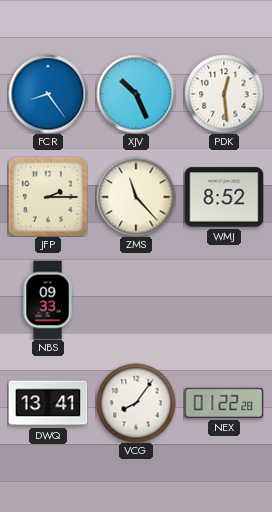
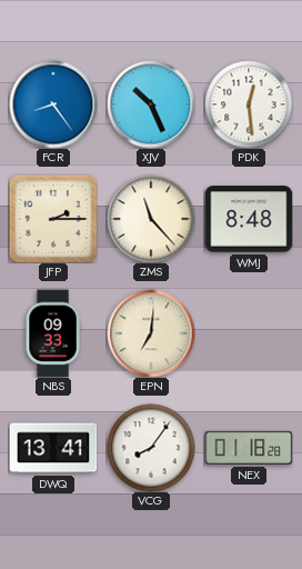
WMJ: 8:52 -> 8:48 (249, 219)
EPN: none -> 7:01 (151, 333)
NEX: 01:22 -> 01:18 (249, 448)
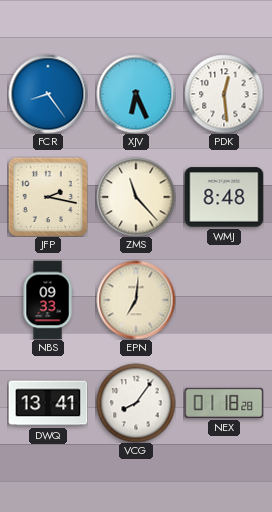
XJV: 10:26 -> 6:26 (136, 94)
JFP: 2:15 -> 2:17 (48, 197)
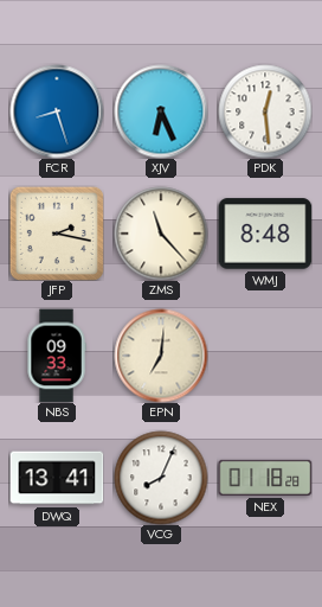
FCR: 8:24 -> 8:27 (57, 111)
VCG: 8:06 -> 8:04 (161, 478)
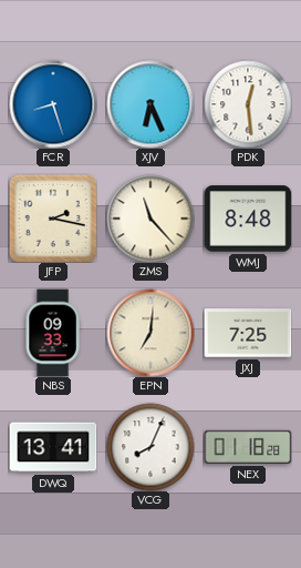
JXJ: none -> 7:25 (248, 333)
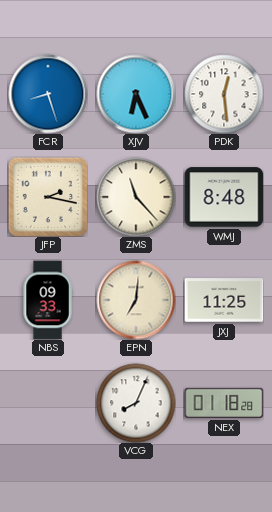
JXJ: 7:25 -> 11:25 (224, 300)
DWQ: 13:41 -> none (53, 447)
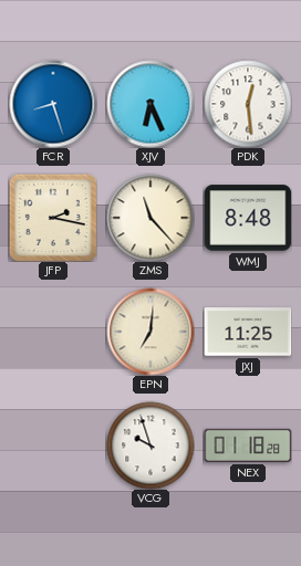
NBS: 09:33 -> none (48, 300)
VCG: 8:04 -> 9:57 (150, 446)
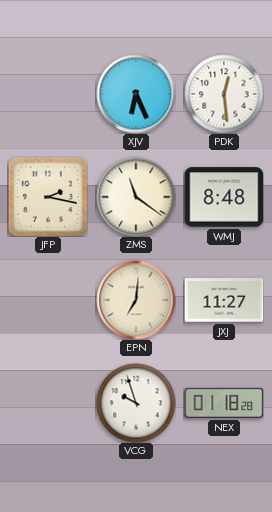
FCR: 8:27 -> none (53, 104)
ZMS: 11:23 -> 11:21 (136, 197)
JXJ: 11:25 -> 11:27 (224, 300)
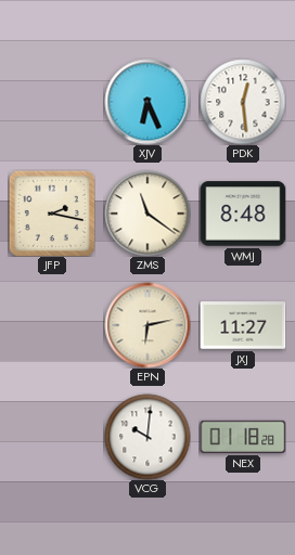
EPN: 7:01 -> 6:13 (147, 325)
VCG: 9:57 -> 10:01 (147, 437)
